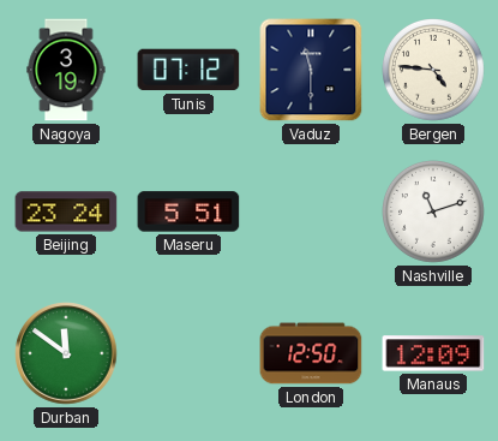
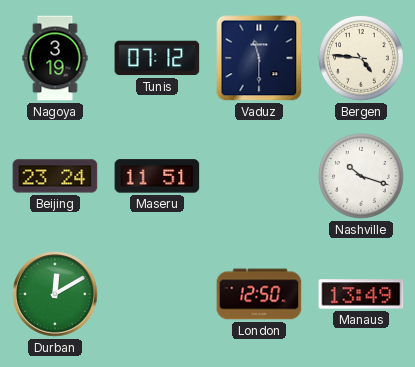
Maseru: 5:51 -> 11:51 (157, 176)
Nashville: 11:12 -> 10:18 (362, 177)
Durban: 11:51 -> 12:10 (55, 294)
Manaus: 12:09 -> 13:49 (361, 294)
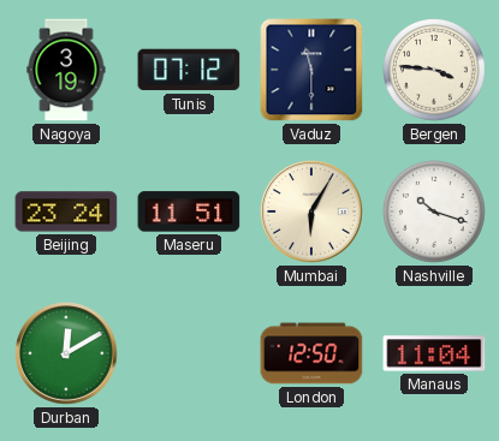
Bergen: 4:46 -> 3:46 (435, 71)
Mumbai: none -> 6:05 (311, 211)
Manaus: 13:49 -> 11:04 (434, 353)
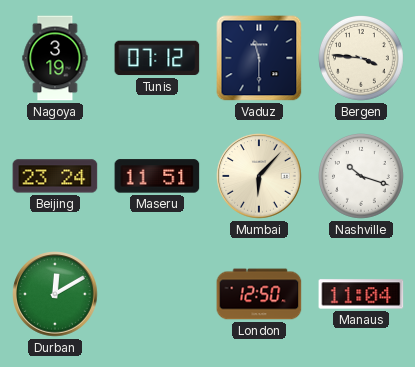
Mumbai: 6:05 -> 6:07 (259, 176)
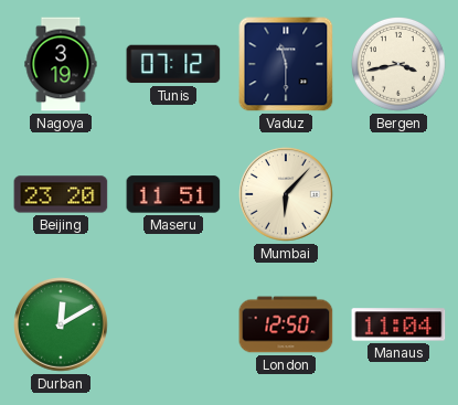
Bergen: 3:46 -> 3:43 (400, 65)
Beijing: 23:24 -> 23:20 (61, 194)
Nashville: 10:18 -> none (362, 177)
